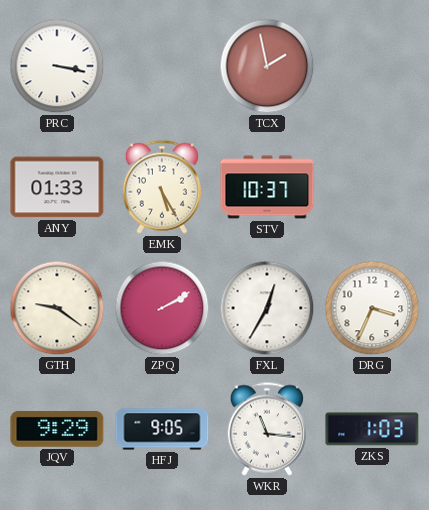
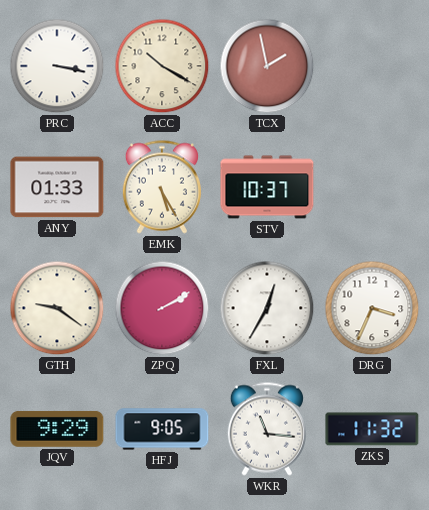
ACC: none -> 10:20 (162, 66)
ZKS: 1:03 -> 11:32 (372, 429)
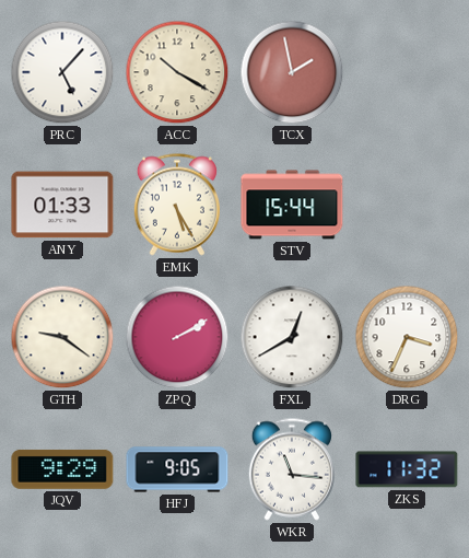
PRC: 3:17 -> 5:07 (62, 72)
STV: 10:37 -> 15:44 (292, 205)
FXL: 12:35 -> 12:40 (292, 337)
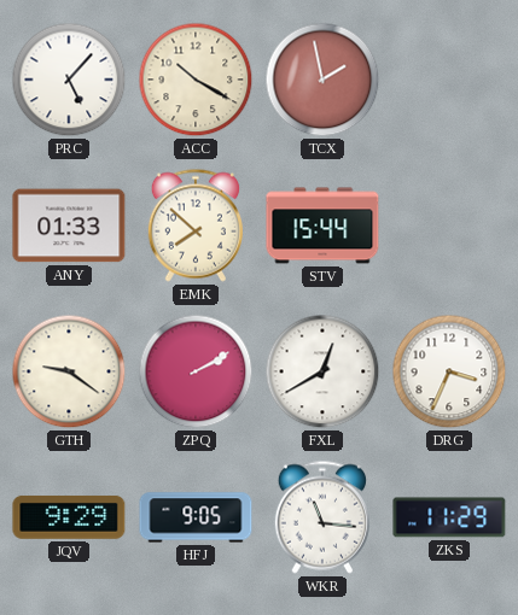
EMK: 5:25 -> 7:52 (196, 225)
ZKS: 11:32 -> 11:29 (449, 517)
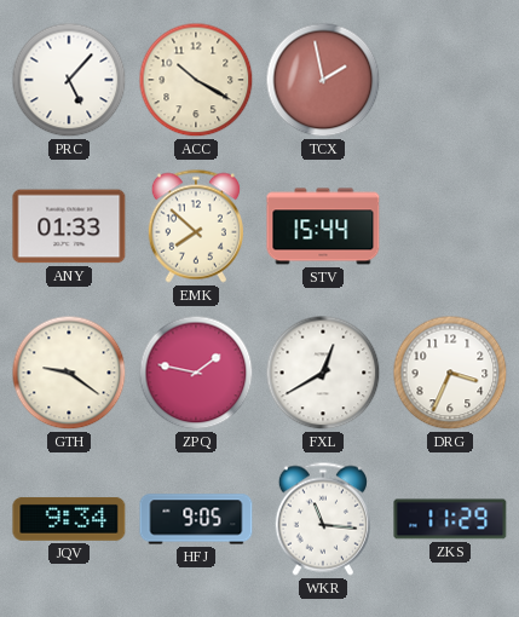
ZPQ: 2:10 -> 1:47 (196, 373)
JQV: 9:29 -> 9:34 (69, 519)
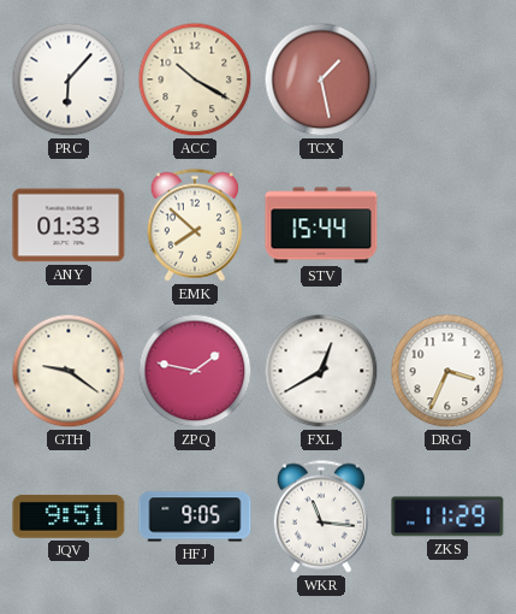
PRC: 5:07 -> 6:07 (69, 79)
TCX: 1:58 -> 1:28 (321, 79)
JQV: 9:34 -> 9:51 (69, 516)
